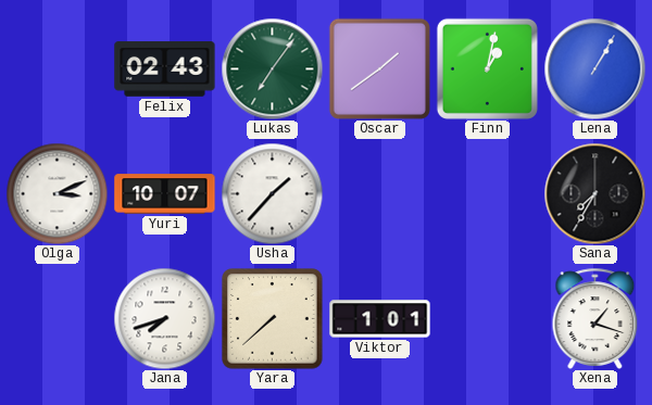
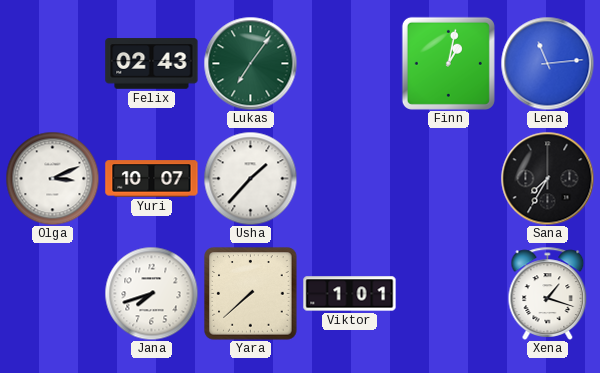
Oscar: 1:39 -> none (379, 68)
Lena: 1:05 -> 11:14 (547, 63)
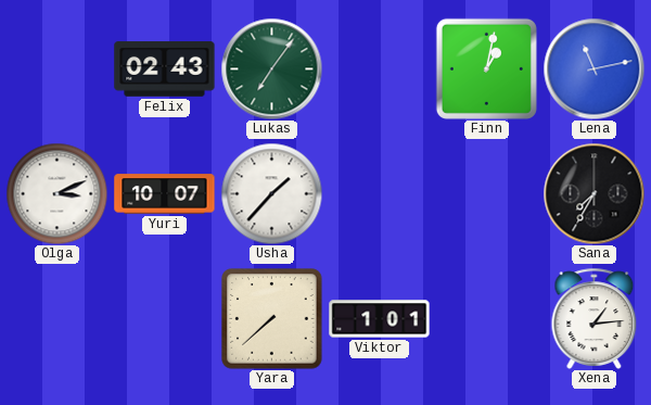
Lena: 11:14 -> 11:13 (593, 68)
Jana: 7:42 -> none (151, 293)
Xena: 1:18 -> 1:14 (595, 318)
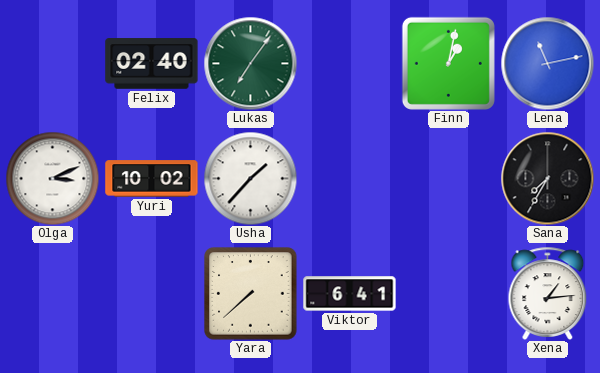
Felix: 02:43 -> 02:40 (152, 64)
Yuri: 10:07 -> 10:02 (152, 179)
Viktor: 1:01 -> 6:41 (350, 294)
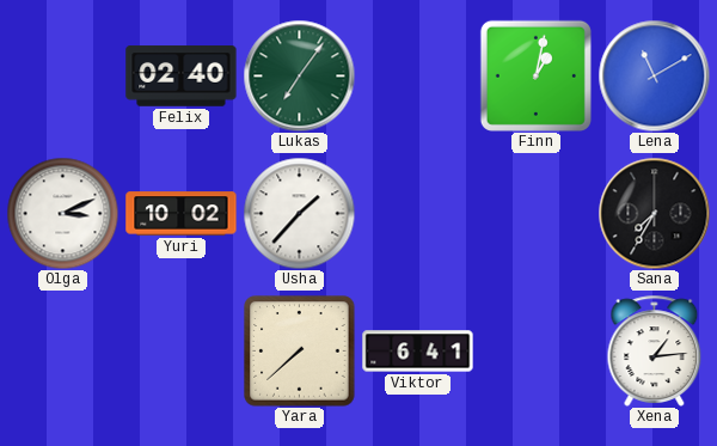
Lena: 11:13 -> 11:10 (654, 75)
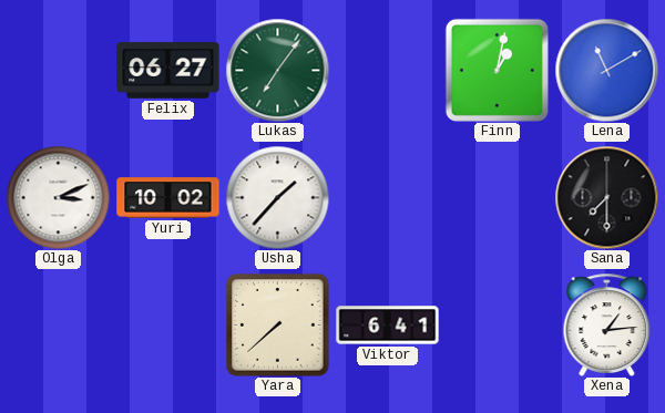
Felix: 02:40 -> 06:27 (168, 71)
Sana: 7:35 -> 7:30 (606, 197)
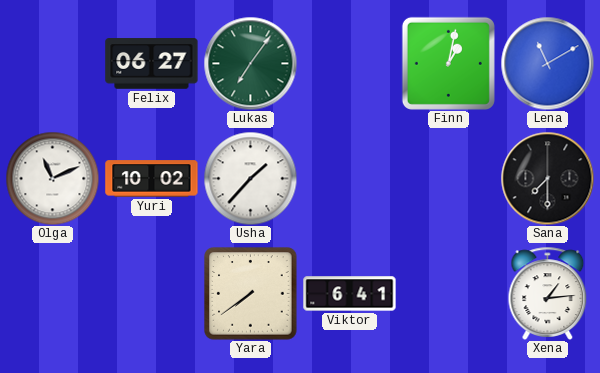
Olga: 3:11 -> 11:11 (52, 178)
Yara: 7:38 -> 7:39 (251, 294)
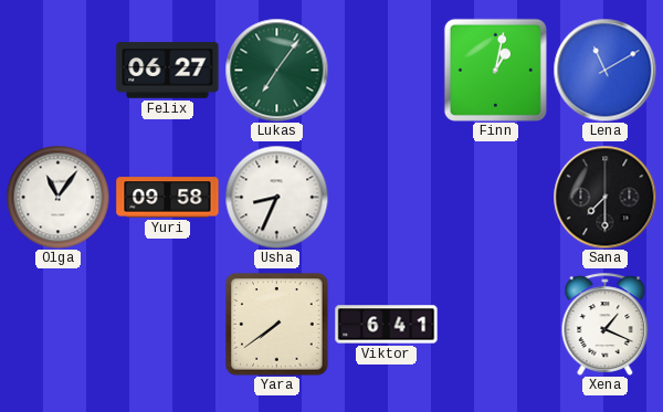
Olga: 11:11 -> 11:06 (57, 197)
Yuri: 10:02 -> 09:58 (168, 198)
Usha: 1:37 -> 8:34 (276, 197)
Xena: 1:14 -> 1:19 (606, 324)
